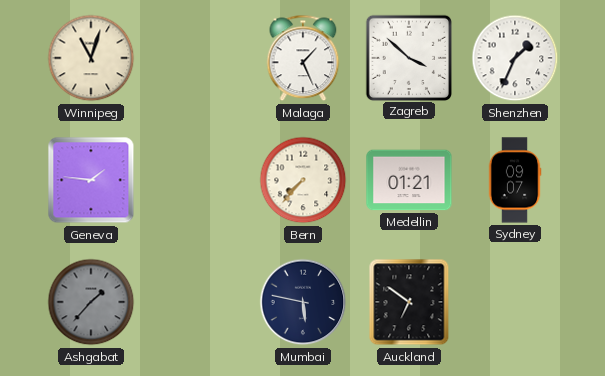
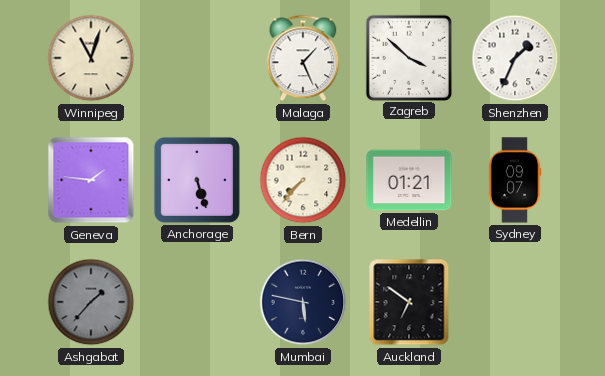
Anchorage: none -> 5:27 (197, 180)
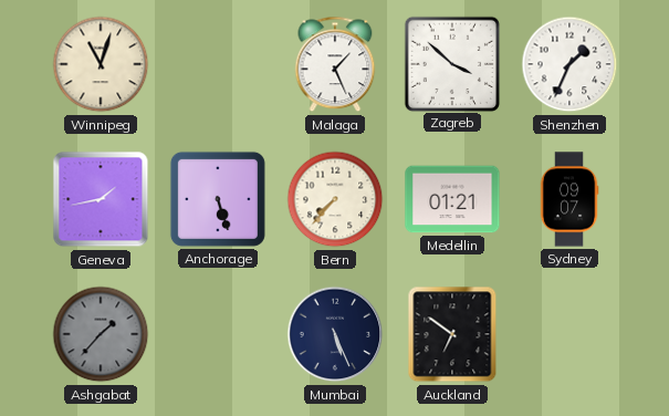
Geneva: 1:46 -> 1:43 (101, 199)
Mumbai: 5:47 -> 5:26 (335, 334)
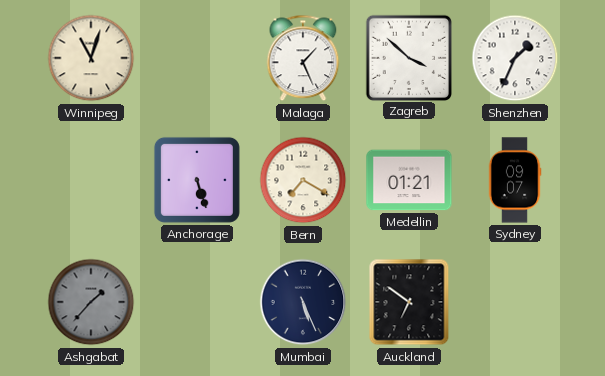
Geneva: 1:43 -> none (101, 199)
Bern: 7:37 -> 7:20 (303, 180)
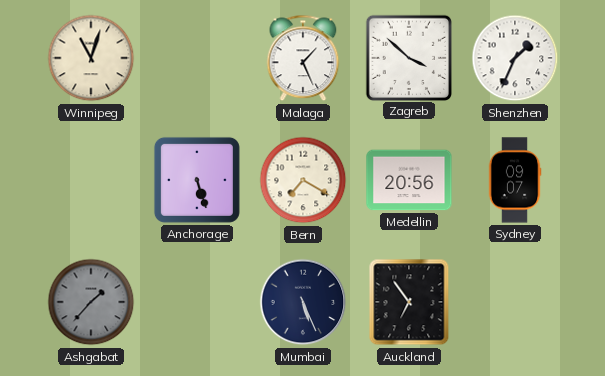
Medellin: 01:21 -> 20:56 (409, 180)
Auckland: 6:51 -> 6:54 (409, 302)
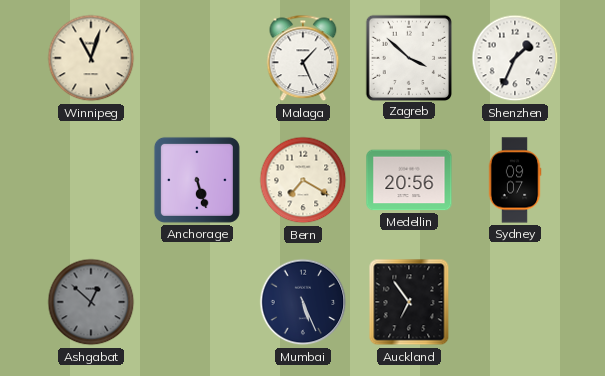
Ashgabat: 1:37 -> 12:52 (91, 302)
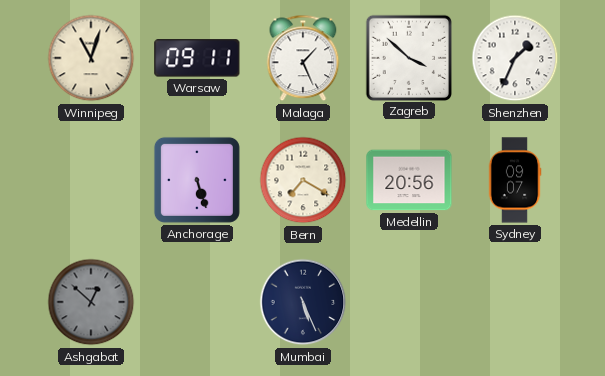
Warsaw: none -> 09:11 (197, 58)
Auckland: 6:54 -> none (409, 302)
